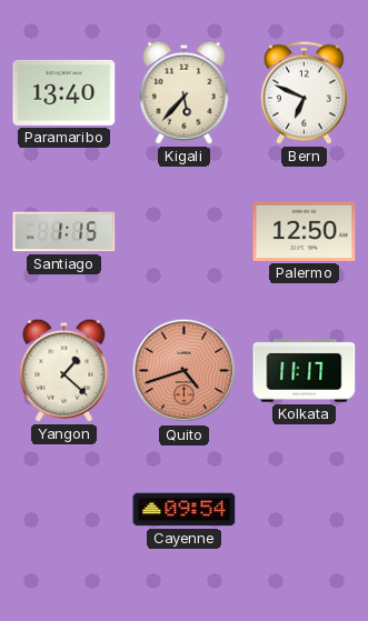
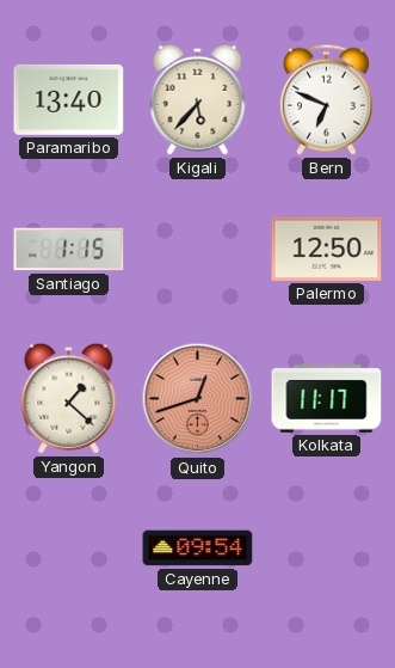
Quito: 4:42 -> 12:42 (198, 399)
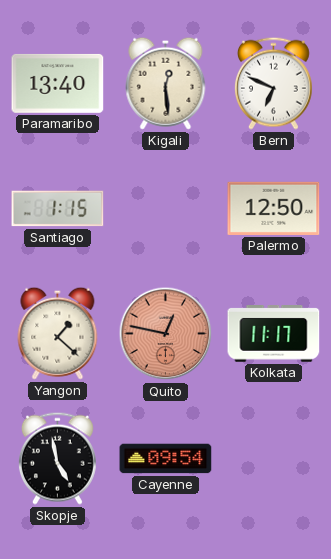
Kigali: 5:37 -> 12:29 (166, 83)
Quito: 12:42 -> 12:47 (166, 334)
Skopje: none -> 4:58 (57, 458)
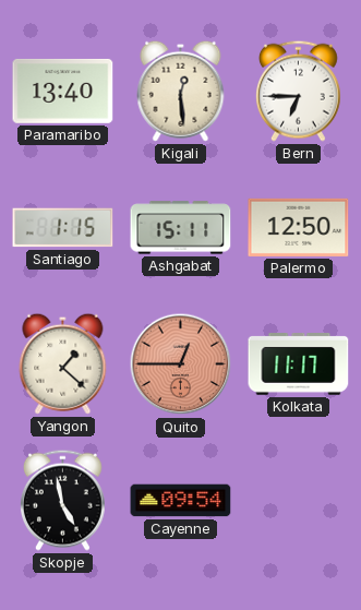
Bern: 6:49 -> 6:45 (298, 91)
Ashgabat: none -> 15:11 (181, 228)
Quito: 12:47 -> 12:45 (181, 364)
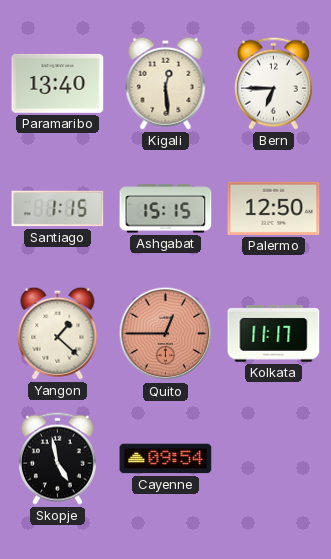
Ashgabat: 15:11 -> 15:15 (166, 209)
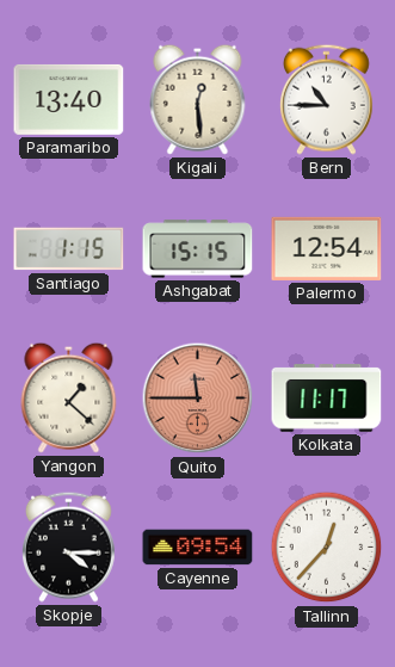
Bern: 6:45 -> 10:45 (326, 99)
Palermo: 12:50 -> 12:54 (327, 248)
Quito: 12:45 -> 11:45 (198, 399)
Skopje: 4:58 -> 4:15 (68, 546)
Tallinn: none -> 12:37 (327, 548)
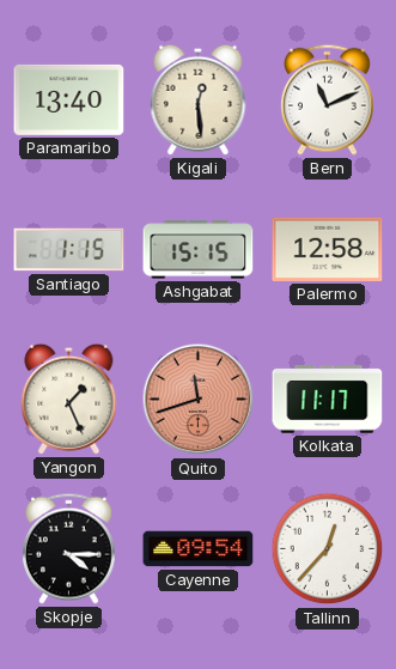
Bern: 10:45 -> 11:11 (327, 99)
Palermo: 12:54 -> 12:58 (328, 249)
Yangon: 1:22 -> 1:26 (69, 399)
Quito: 11:45 -> 11:42 (199, 400)
